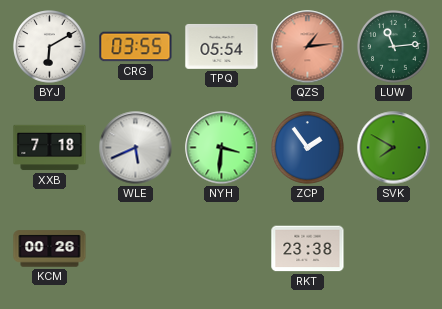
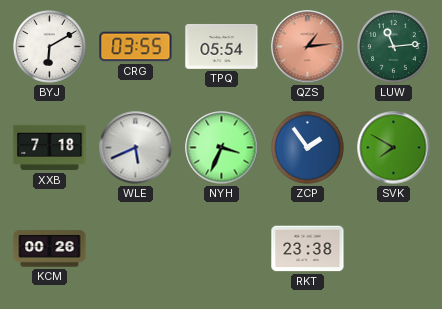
NYH: 3:31 -> 3:34 (222, 148)
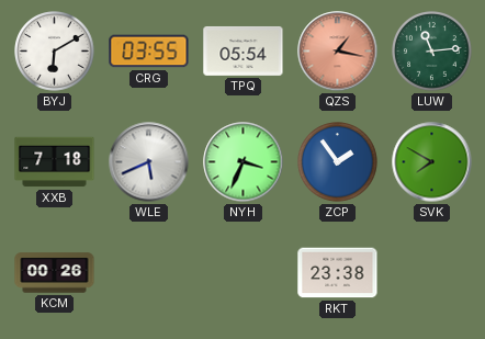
QZS: 1:14 -> 1:17 (338, 52)
